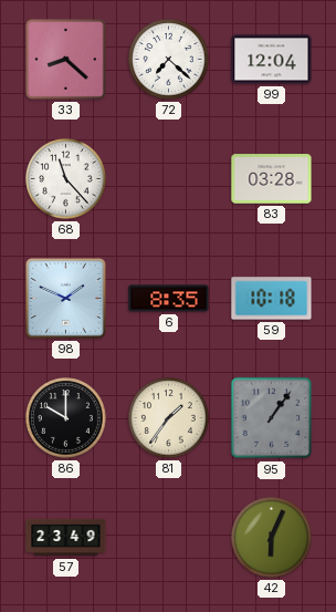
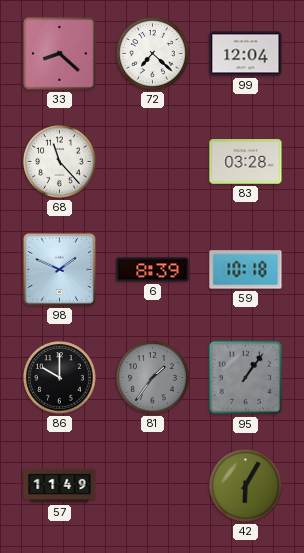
6: 8:35 -> 8:39 (153, 270)
81 dial: cream -> grey (153, 378)
57: 23:49 -> 11:49 (60, 486)
42: 6:04 -> 6:05 (246, 486)
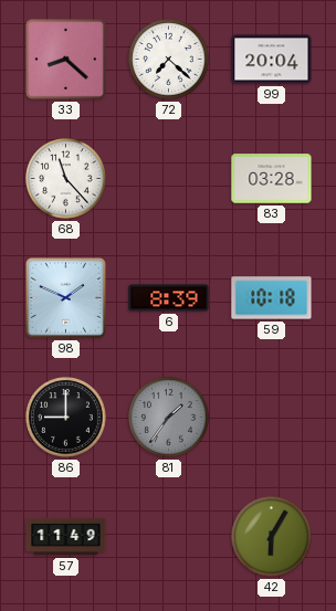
99: 12:04 -> 20:04 (272, 60)
86: 10:00 -> 9:00 (66, 418)
95: 1:06 -> none (246, 378)
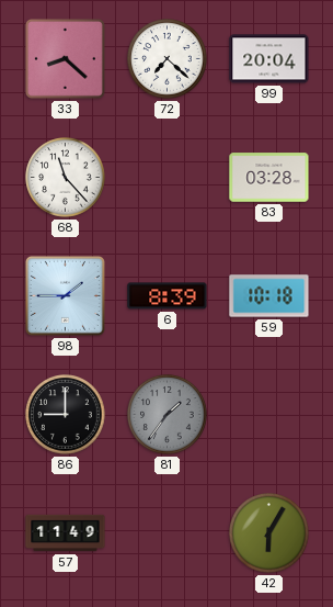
98: 1:49 -> 1:45 (65, 295)
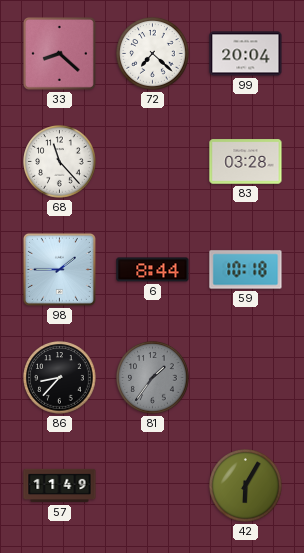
6: 8:39 -> 8:44 (153, 270)
86: 9:00 -> 8:37 (60, 378)
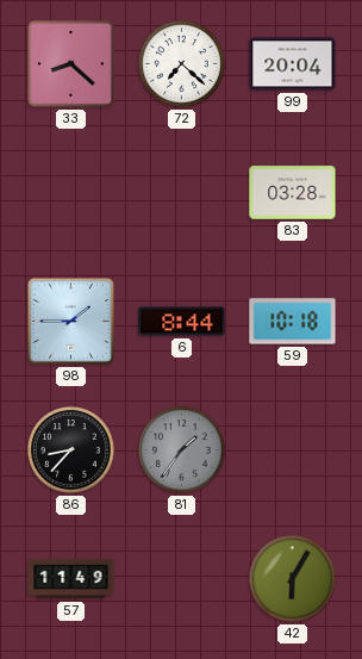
68: 11:23 -> none (60, 162)
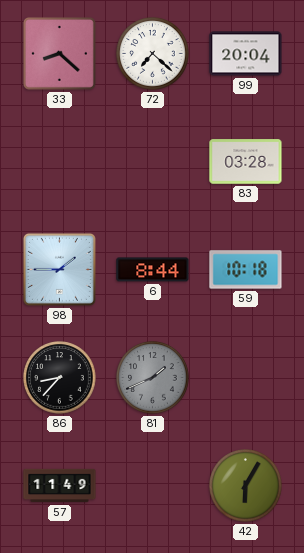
81: 1:36 -> 1:41 (153, 378)
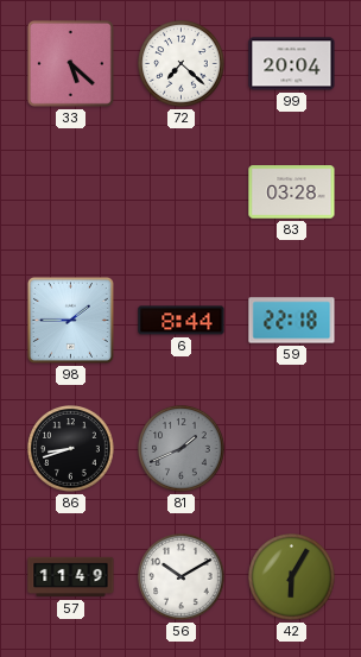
33: 8:22 -> 5:22 (70, 63)
59: 10:18 -> 22:18 (292, 321)
86: 8:37 -> 8:42 (71, 449)
56: none -> 10:10 (182, 577)
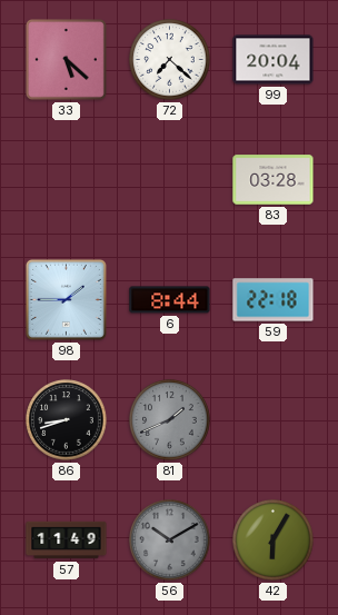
56 dial: white -> grey (170, 540)
